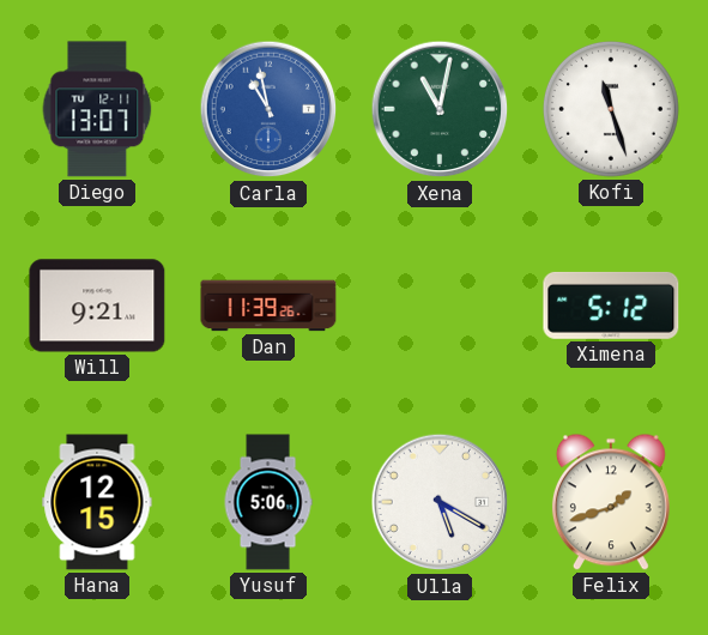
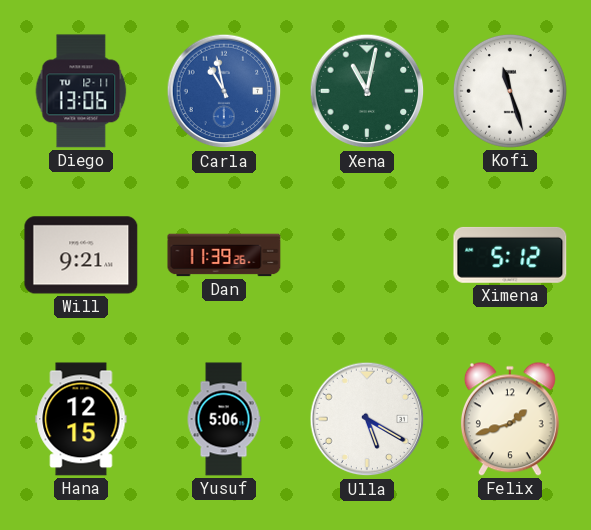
Diego: 13:07 -> 13:06 (81, 91)
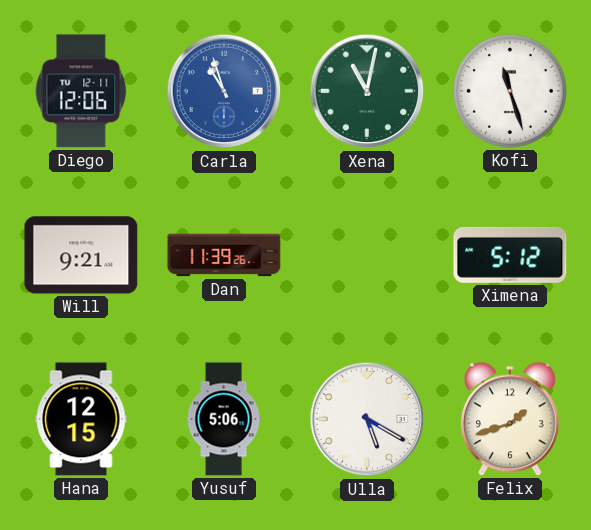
Diego: 13:06 -> 12:06 (81, 91)
Carla: 10:58 -> 10:57 (224, 91)
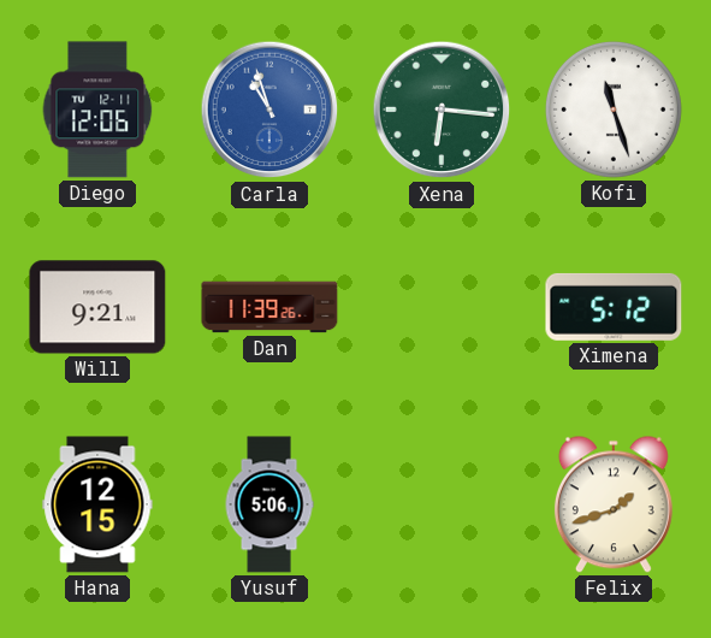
Xena: 11:02 -> 6:16 (442, 110)
Ulla: 5:20 -> none (367, 419)
